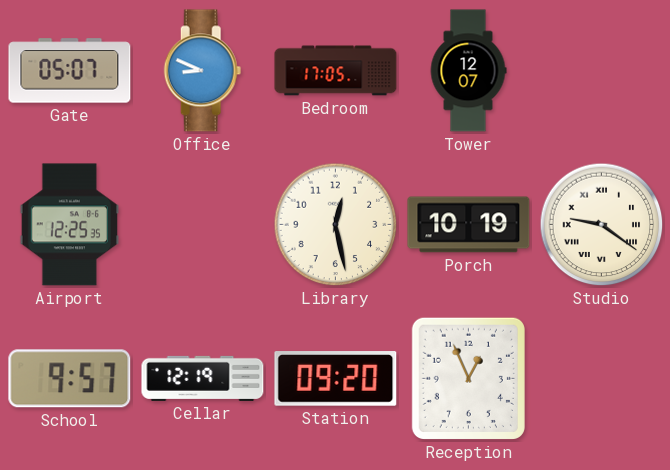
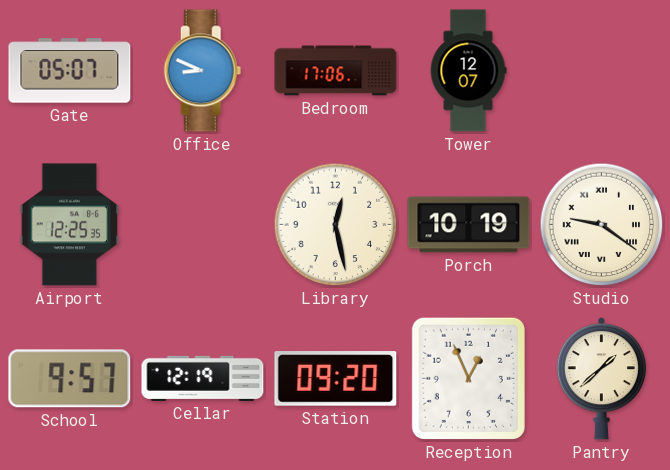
Bedroom: 17:05 -> 17:06 (336, 71)
Pantry: none -> 1:38 (601, 379)
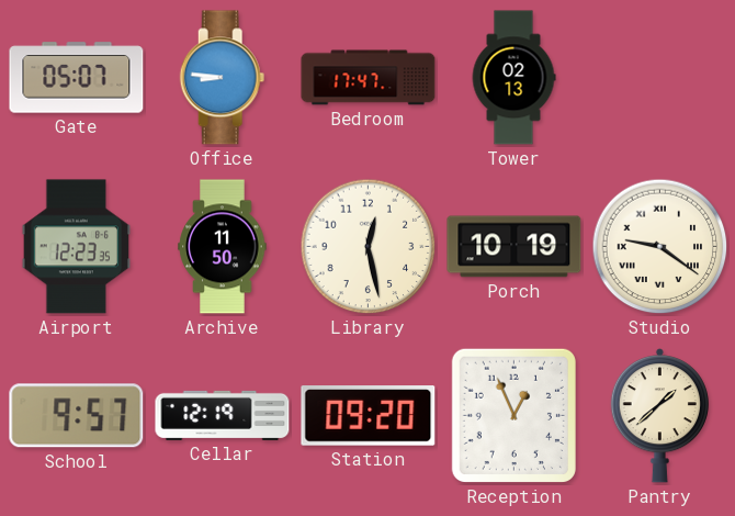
Office: 8:49 -> 8:46 (223, 78)
Bedroom: 17:06 -> 17:47 (369, 78)
Tower: 12:07 -> 02:13 (513, 78)
Airport: 12:25 -> 12:23 (76, 247)
Archive: none -> 11:50 (223, 247)
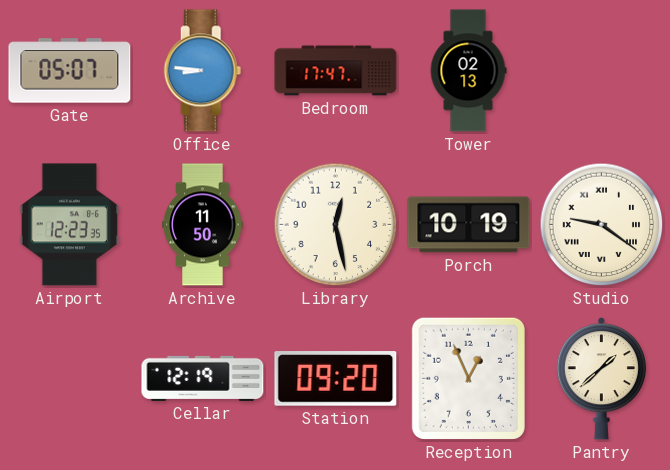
School: 9:57 -> none (77, 416)
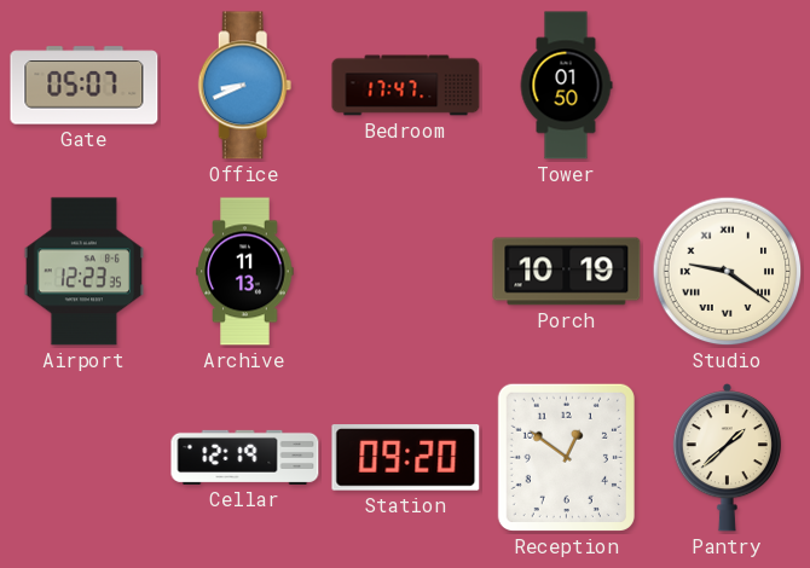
Office: 8:46 -> 8:41 (245, 86)
Tower: 02:13 -> 01:50 (566, 86)
Archive: 11:50 -> 11:13 (245, 272)
Library: 12:28 -> none (336, 225)
Reception: 12:56 -> 12:51 (566, 457)
